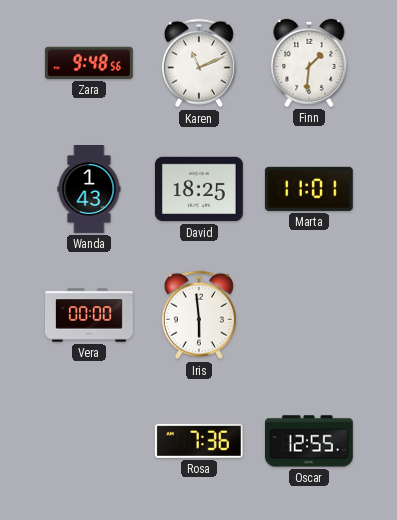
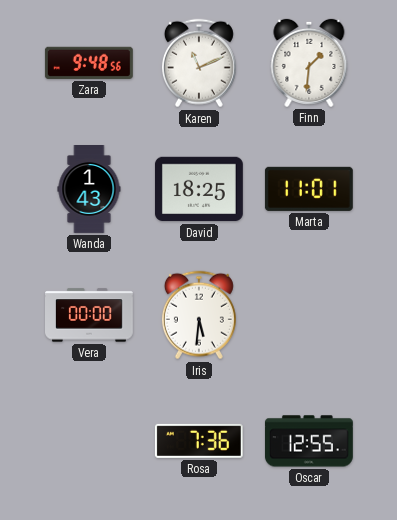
Iris: 5:59 -> 5:31 (199, 315)
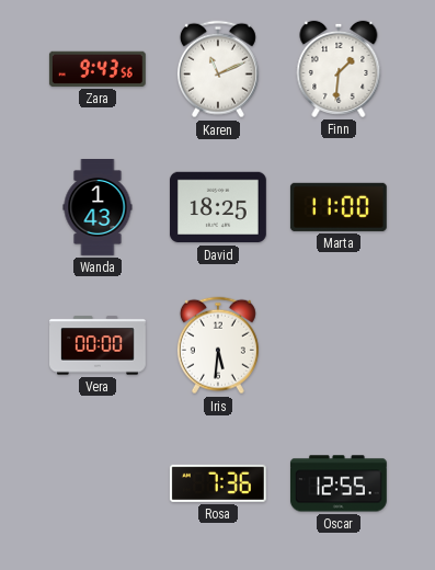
Zara: 9:48 -> 9:43 (98, 69)
Marta: 11:01 -> 11:00 (339, 207)
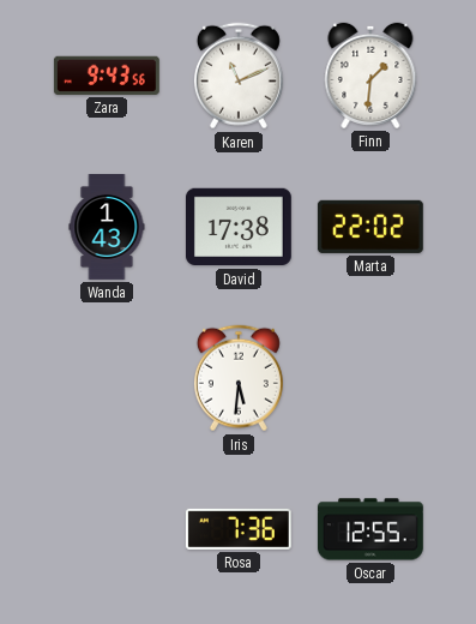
David: 18:25 -> 17:38 (239, 227)
Marta: 11:00 -> 22:02 (370, 227)
Vera: 00:00 -> none (99, 345)
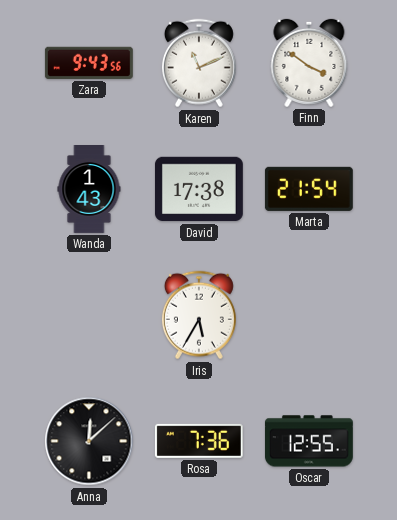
Finn: 1:31 -> 3:51 (309, 63)
Marta: 22:02 -> 21:54 (309, 189)
Iris: 5:31 -> 5:35 (199, 315)
Anna: none -> 12:08 (89, 441)
